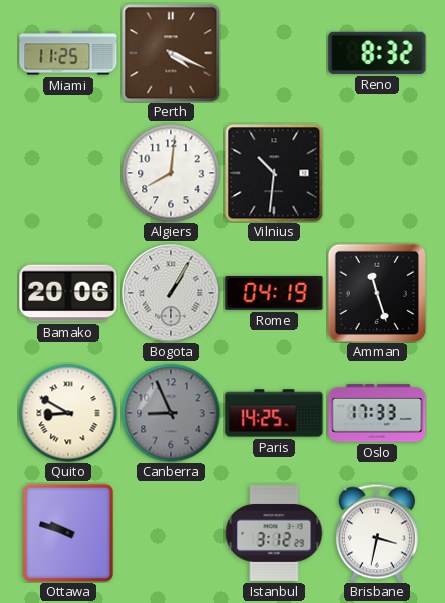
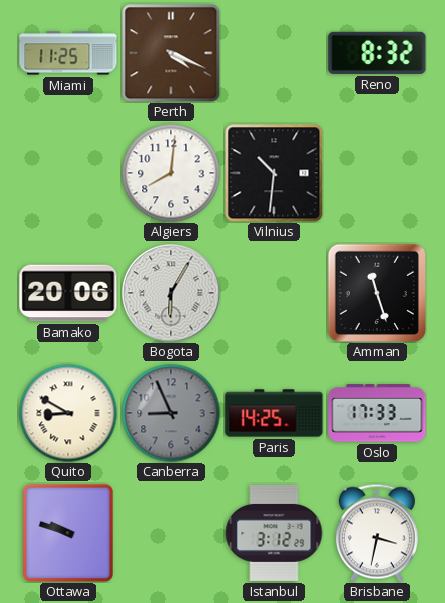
Bogota: 1:05 -> 6:05 (171, 293)
Rome: 04:19 -> none (274, 293)
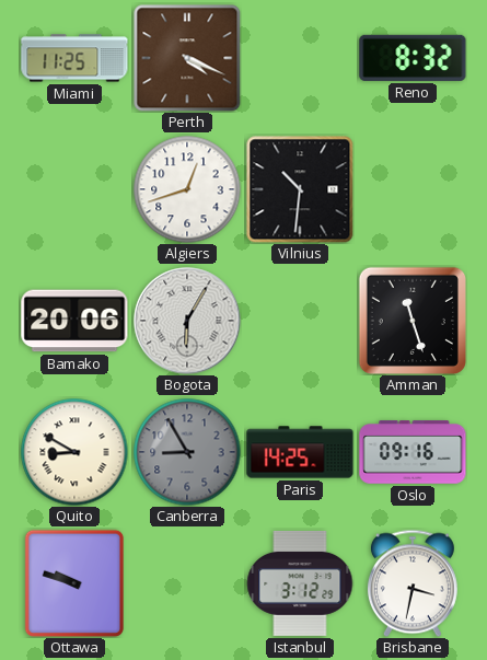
Algiers: 8:01 -> 12:42 (187, 189)
Canberra: 8:56 -> 8:55 (187, 452)
Oslo: 17:33 -> 09:16 (413, 452)
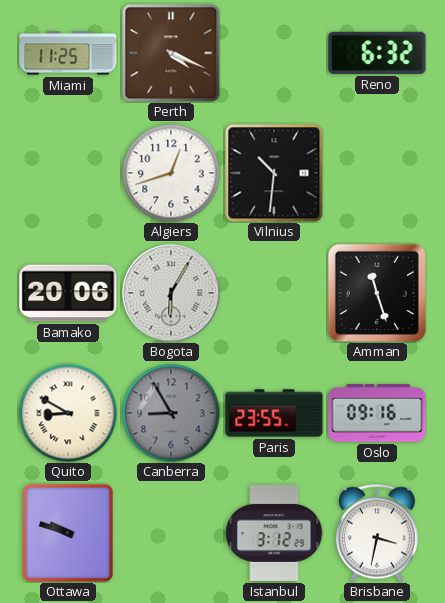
Reno: 8:32 -> 6:32 (377, 53)
Paris: 14:25 -> 23:55 (274, 413)
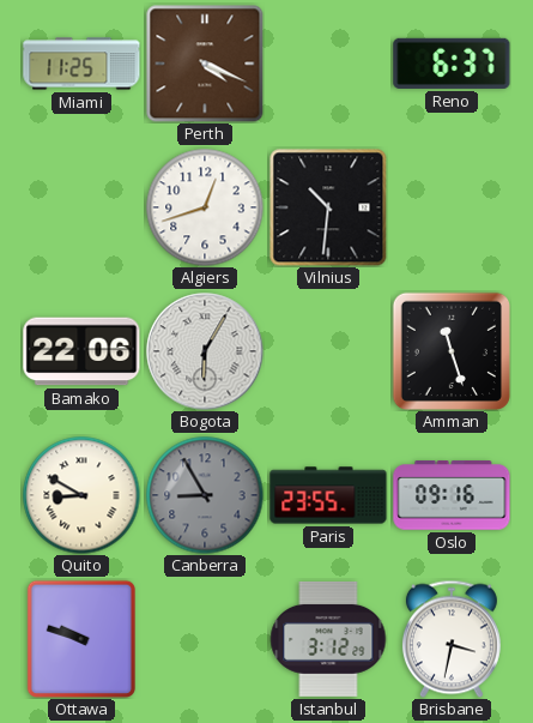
Reno: 6:32 -> 6:37 (452, 64)
Bamako: 20:06 -> 22:06 (81, 351)
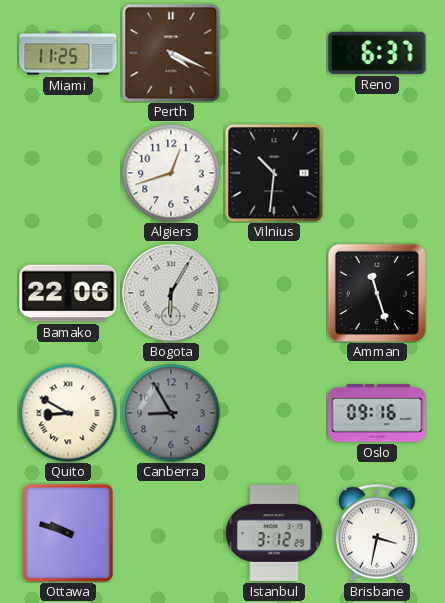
Paris: 23:55 -> none (328, 495)
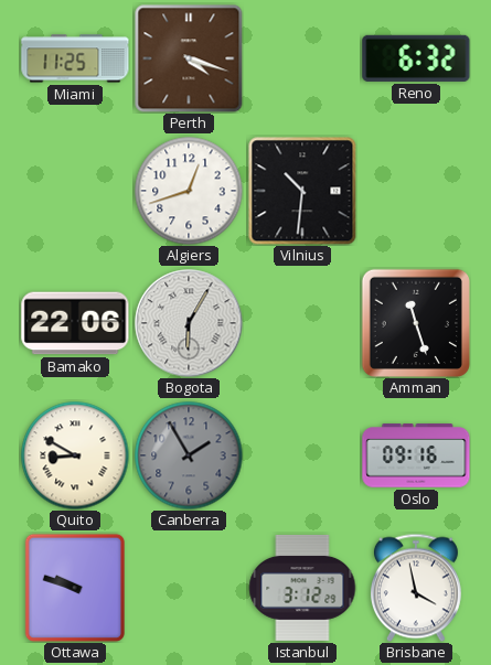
Perth: 4:19 -> 4:18 (189, 58)
Reno: 6:37 -> 6:32 (416, 58)
Canberra: 8:55 -> 1:55 (189, 455)
Brisbane: 3:32 -> 3:58 (416, 588)
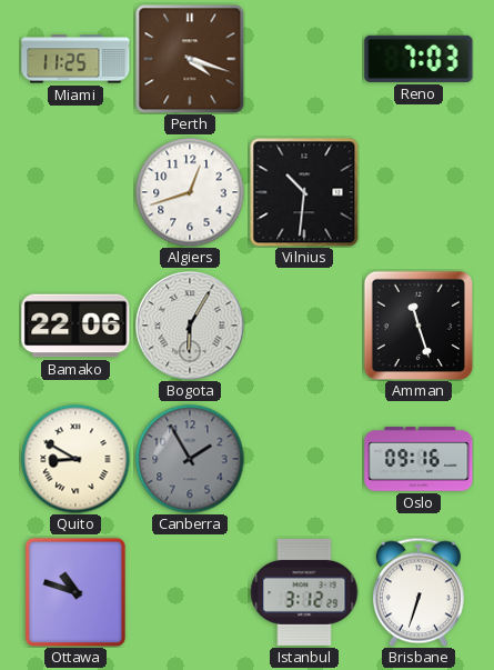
Reno: 6:32 -> 7:03 (419, 59)
Ottawa: 9:48 -> 10:48 (75, 591)
Brisbane: 3:58 -> 6:33 (419, 592)
